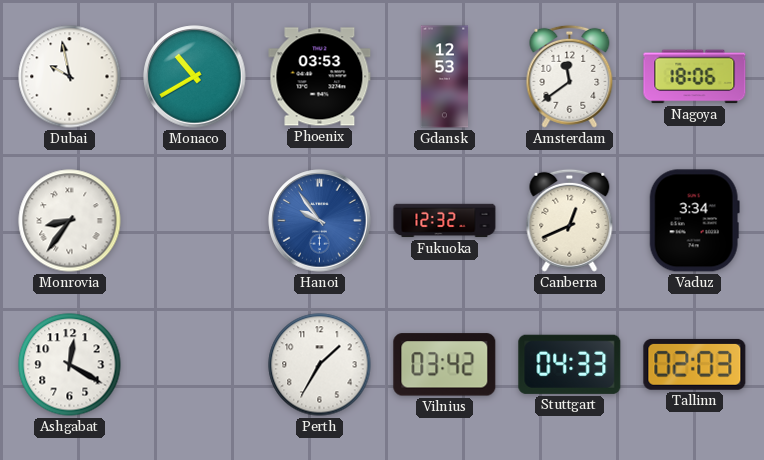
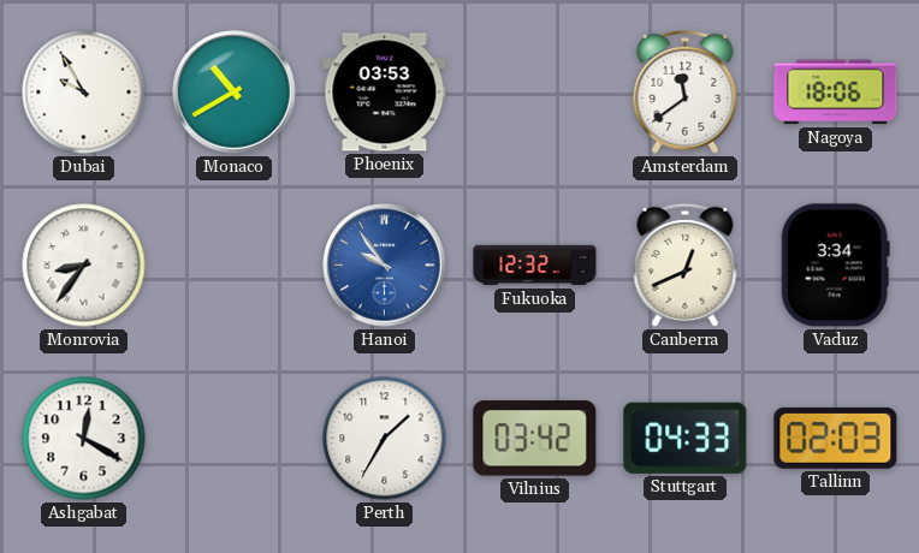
Dubai: 9:58 -> 9:55 (84, 93)
Gdansk: 12:53 -> none (445, 77)
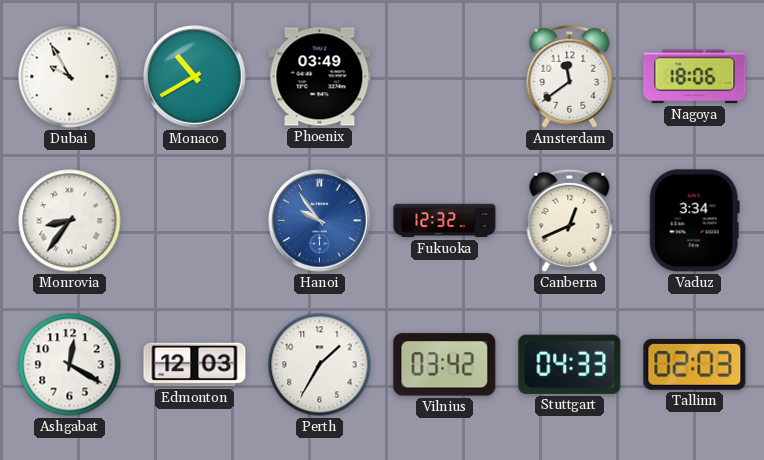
Phoenix: 03:53 -> 03:49 (320, 77)
Edmonton: none -> 12:03 (195, 365)
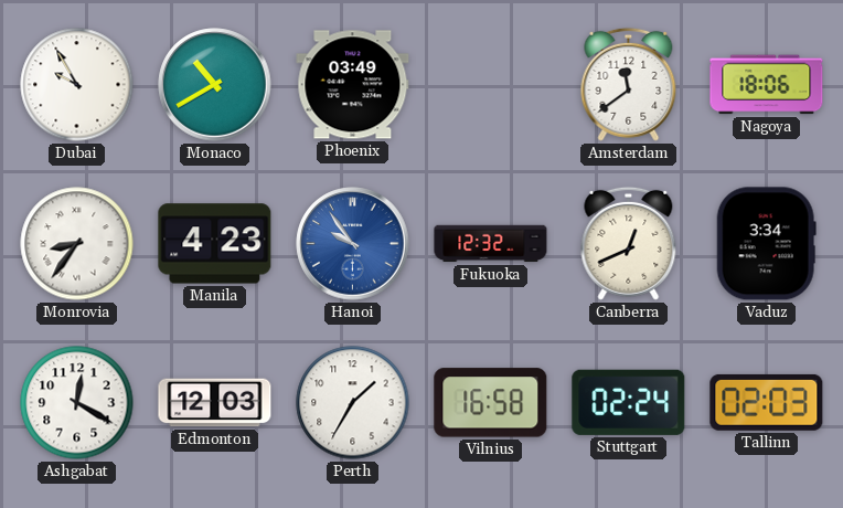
Manila: none -> 4:23 (215, 244)
Vilnius: 03:42 -> 16:58 (491, 403)
Stuttgart: 04:33 -> 02:24 (629, 402)
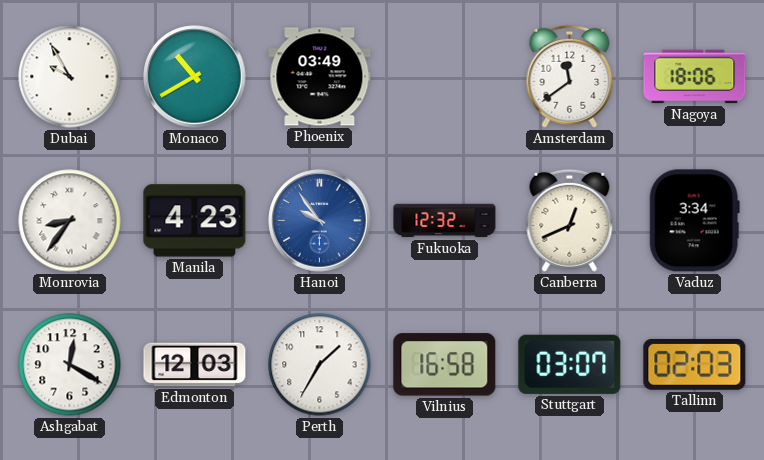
Stuttgart: 02:24 -> 03:07 (570, 364)
